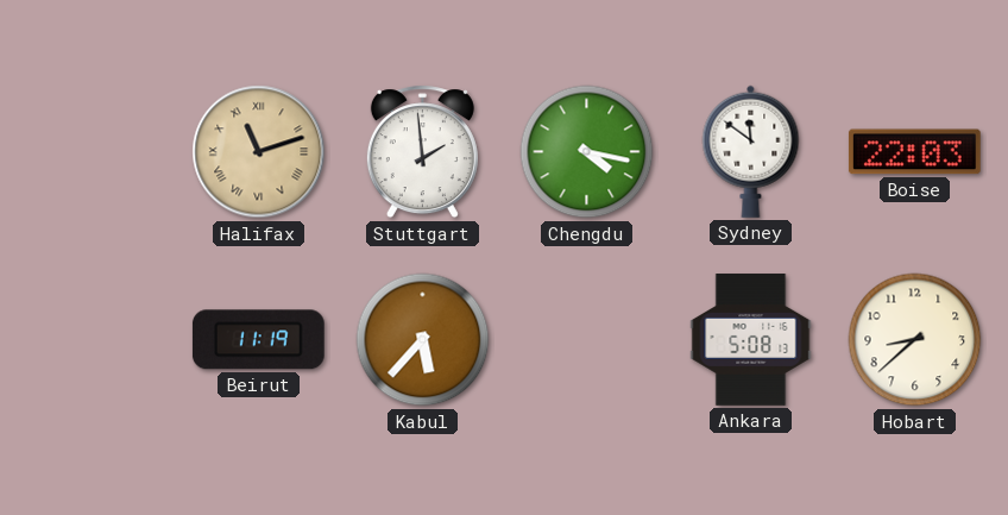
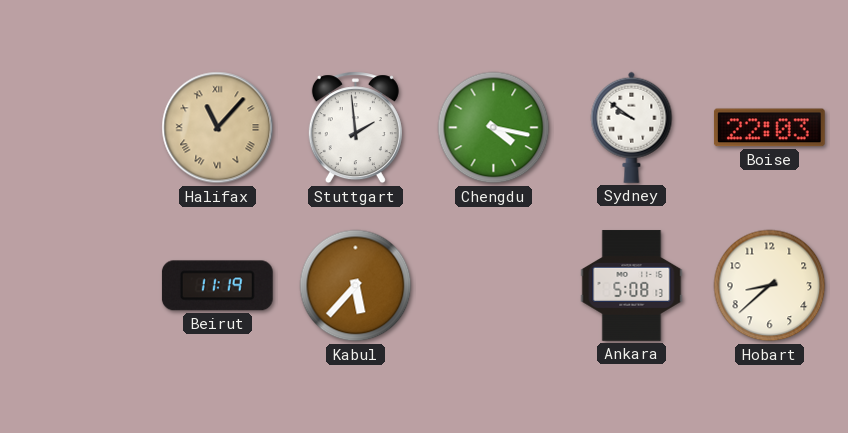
Halifax: 11:12 -> 11:07 (218, 128)
Sydney: 11:51 -> 9:51 (632, 127)
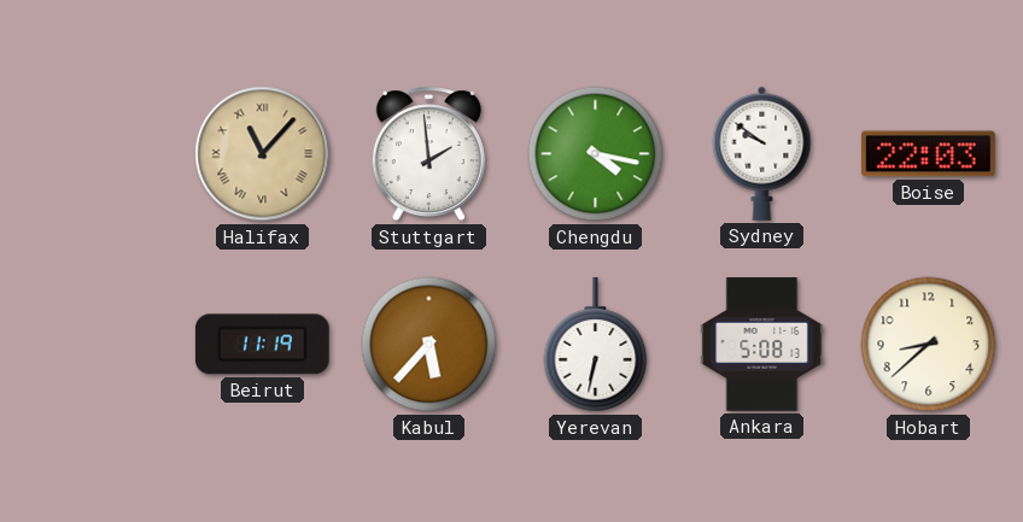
Yerevan: none -> 6:32 (596, 346)
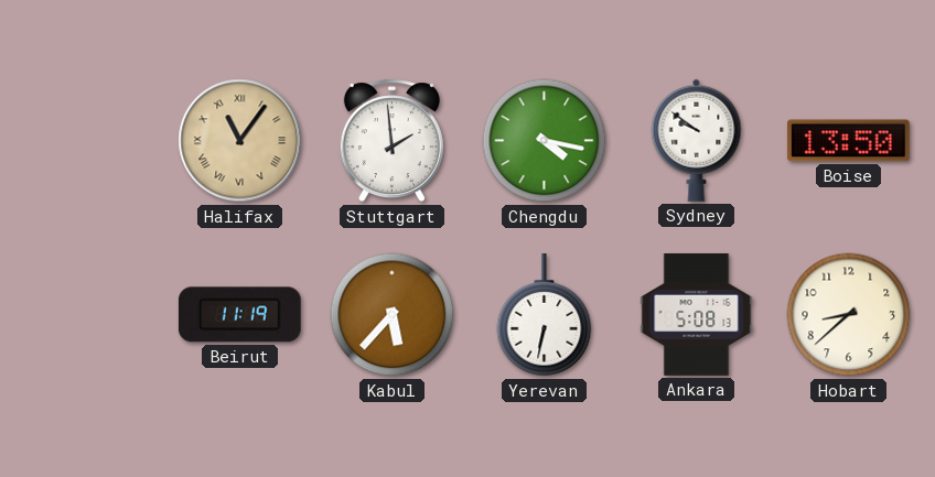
Halifax: 11:07 -> 11:06 (240, 141)
Boise: 22:03 -> 13:50 (848, 141)
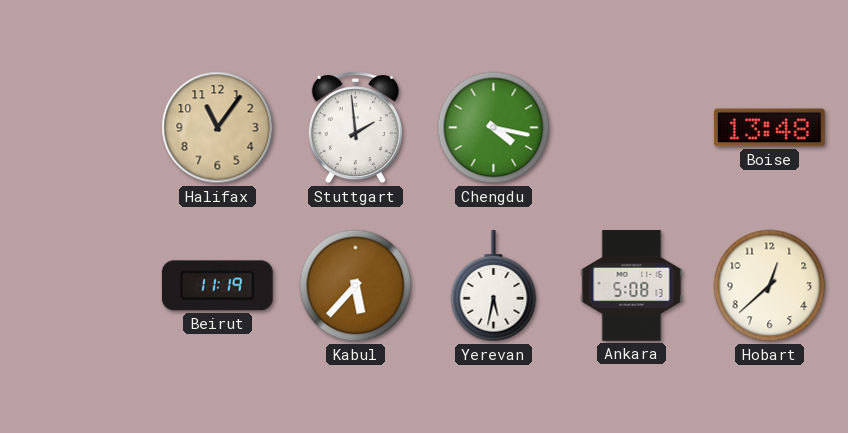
Halifax numerals: Roman -> Arabic (218, 128)
Sydney: 9:51 -> none (697, 140)
Boise: 13:50 -> 13:48 (769, 128)
Yerevan: 6:32 -> 5:32 (494, 287)
Hobart: 8:38 -> 12:38 (770, 286)
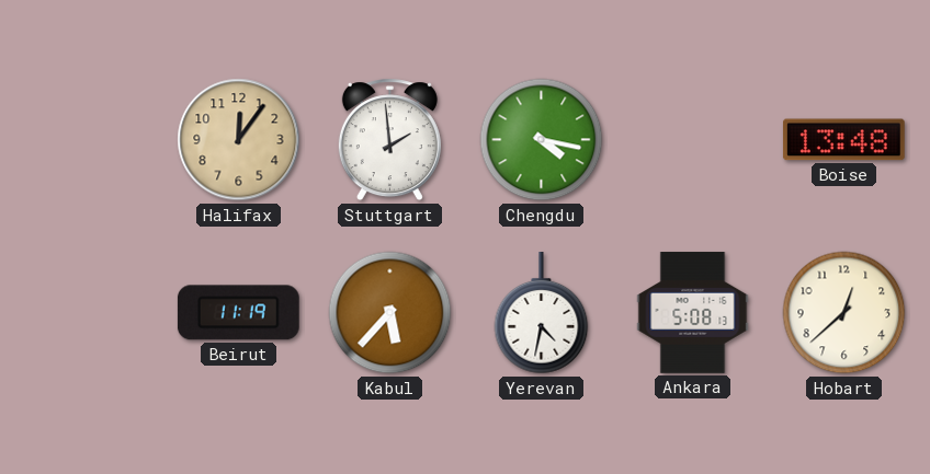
Halifax: 11:06 -> 12:06 (239, 140)
Yerevan: 5:32 -> 4:32 (542, 314)
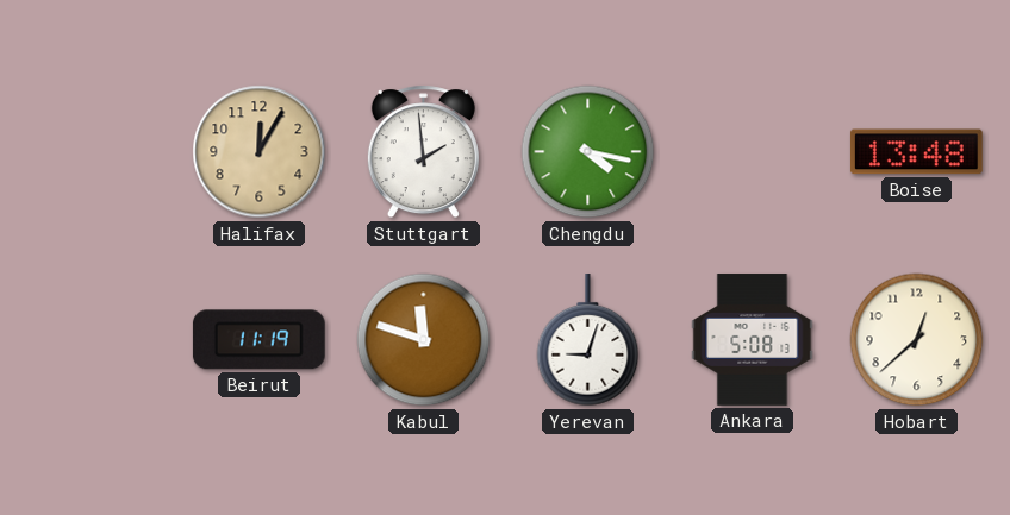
Halifax: 12:06 -> 12:05 (260, 152)
Kabul: 5:37 -> 11:48 (424, 340)
Yerevan: 4:32 -> 9:03 (588, 341)
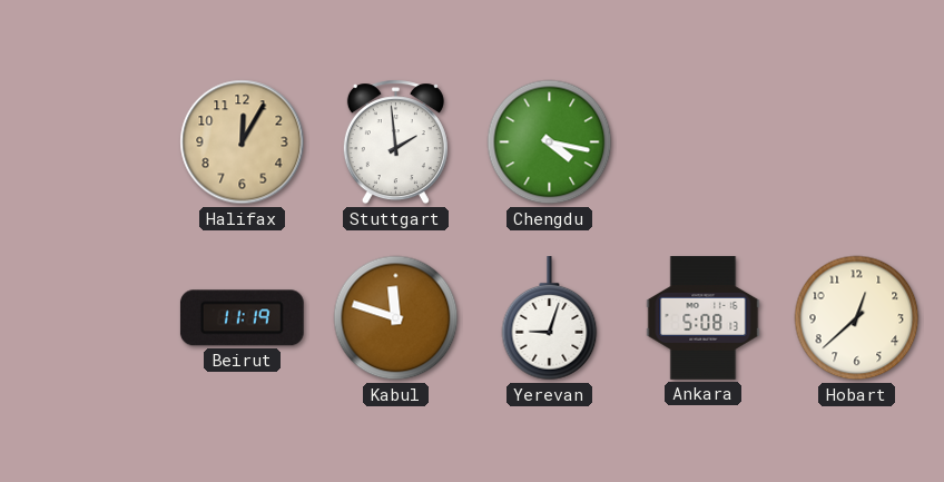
Boise: 13:48 -> none (916, 152)
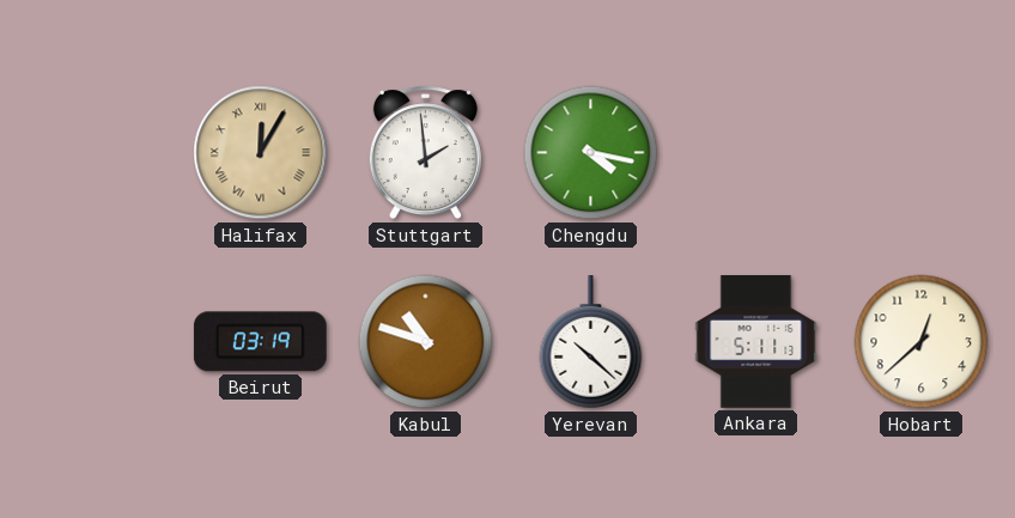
Halifax numerals: Arabic -> Roman (261, 153)
Beirut: 11:19 -> 03:19 (260, 342)
Kabul: 11:48 -> 10:48 (426, 342)
Yerevan: 9:03 -> 10:22 (591, 343)
Ankara: 5:08 -> 5:11 (756, 342)
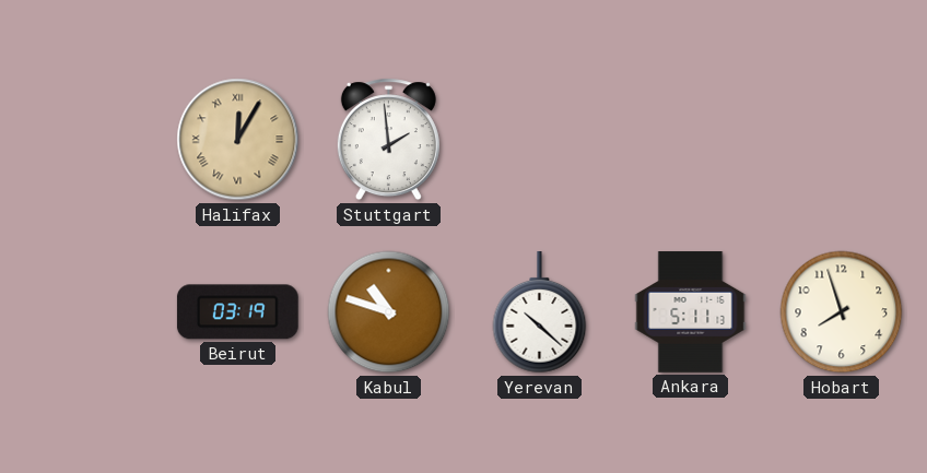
Chengdu: 4:17 -> none (591, 153)
Hobart: 12:38 -> 7:57 (842, 312)
